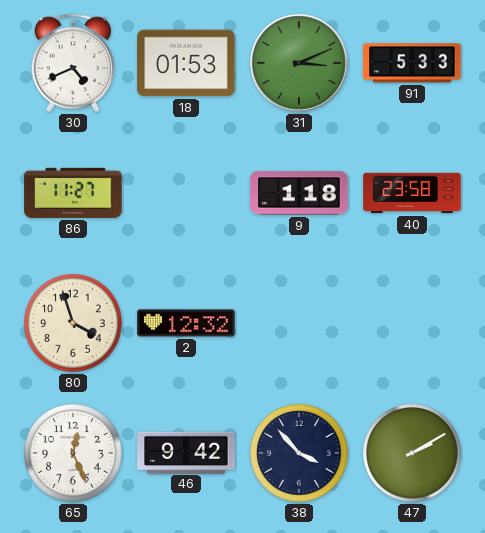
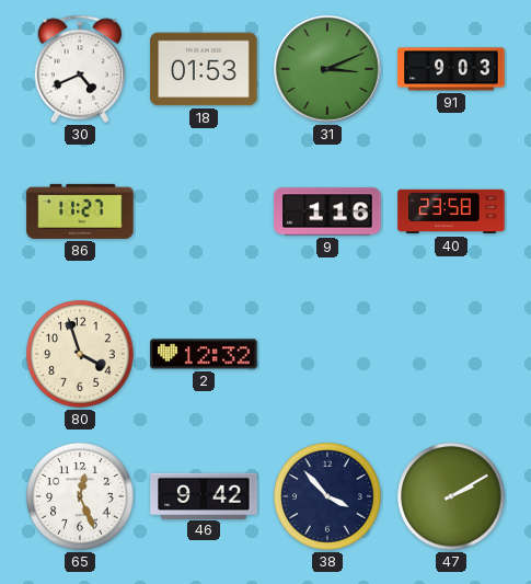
91: 5:33 -> 9:03 (451, 69)
9: 1:18 -> 1:16 (327, 211)
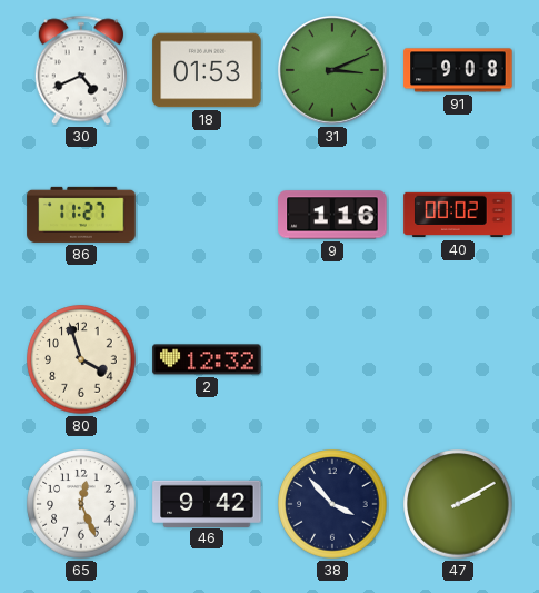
91: 9:03 -> 9:08 (458, 70)
40: 23:58 -> 00:02 (458, 215)
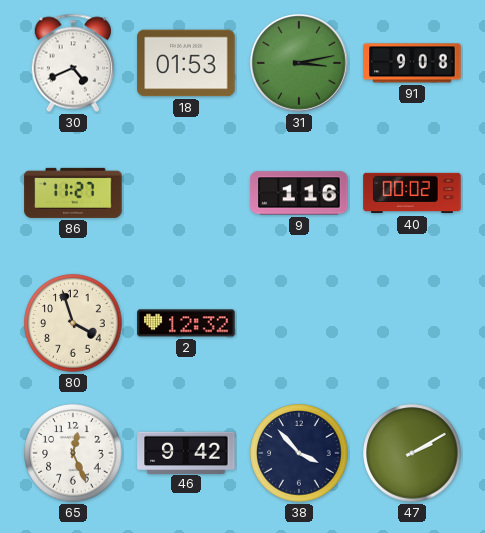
31: 3:11 -> 3:13 (299, 63)
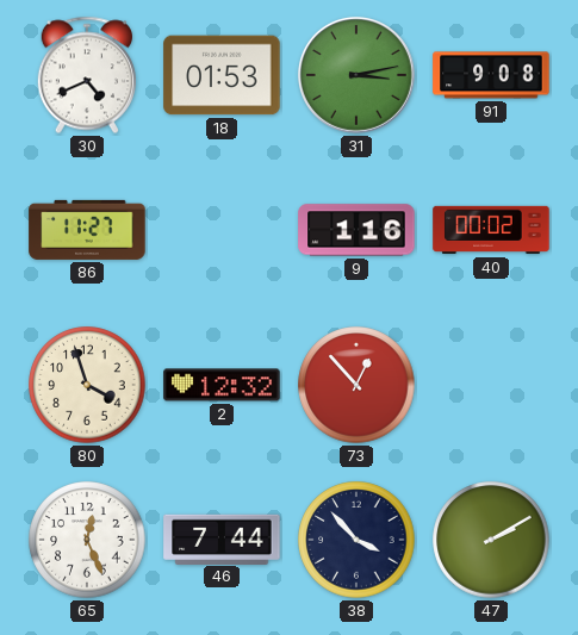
73: none -> 12:53 (356, 385)
46: 9:42 -> 7:44 (222, 538)
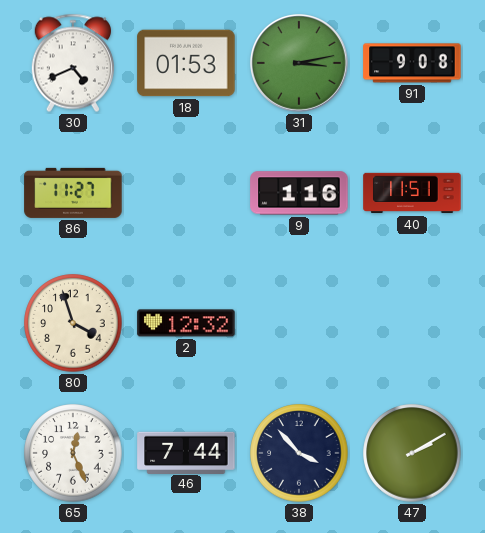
40: 00:02 -> 11:51 (412, 193)
73: 12:53 -> none (356, 385)
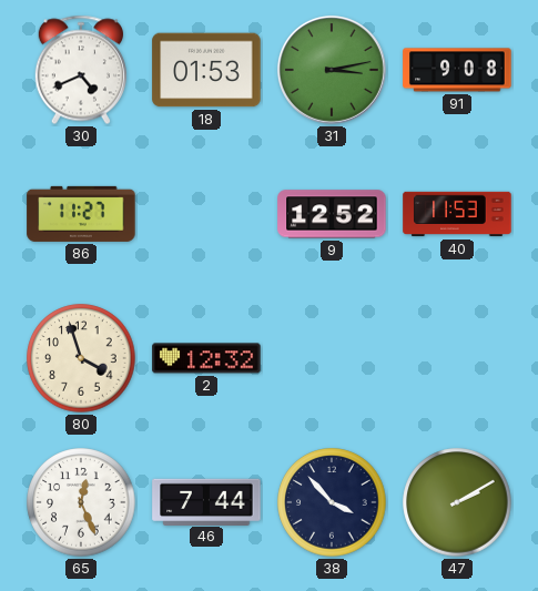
9: 1:16 -> 12:52 (332, 214)
40: 11:51 -> 11:53 (457, 214)
